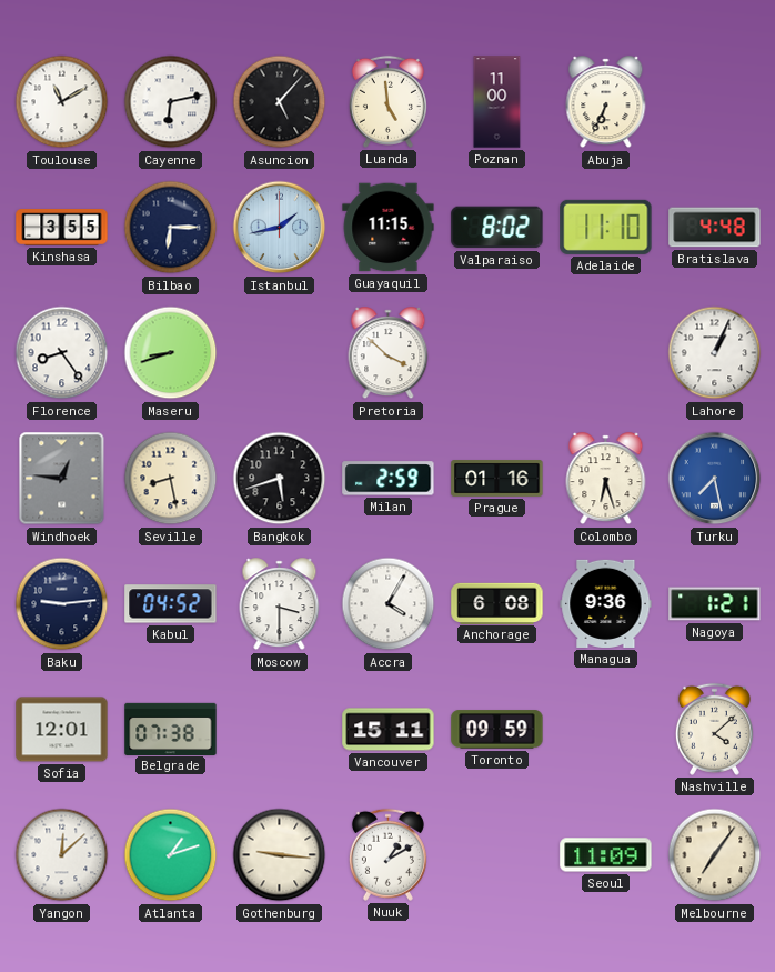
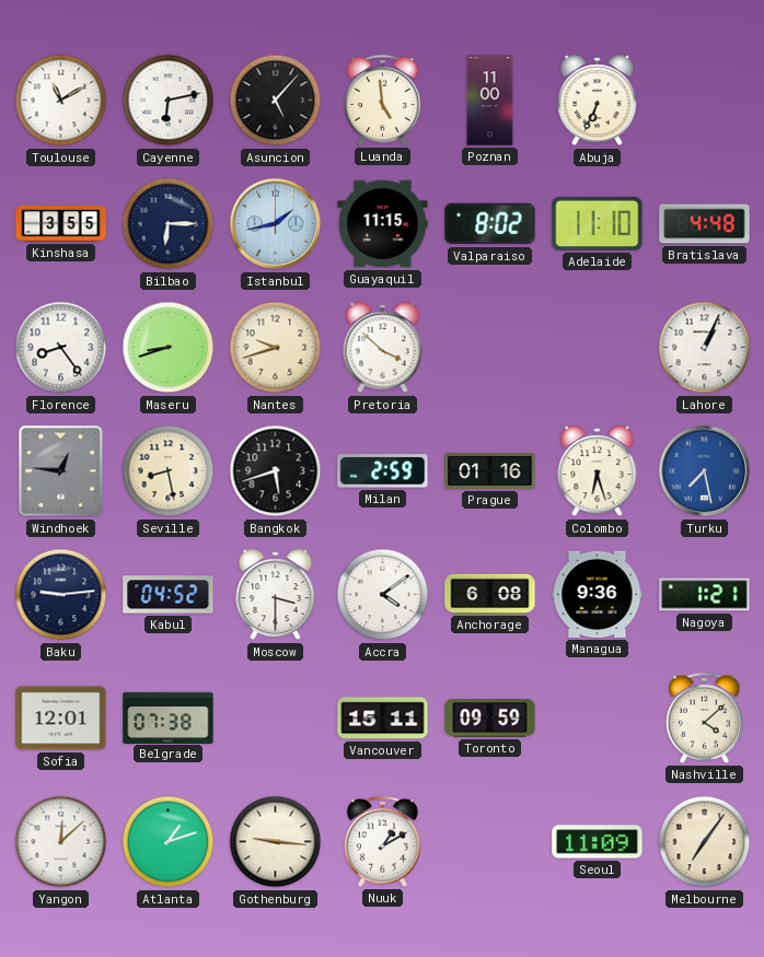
Nantes: none -> 9:42 (276, 348)
Accra: 4:05 -> 4:09 (383, 595)
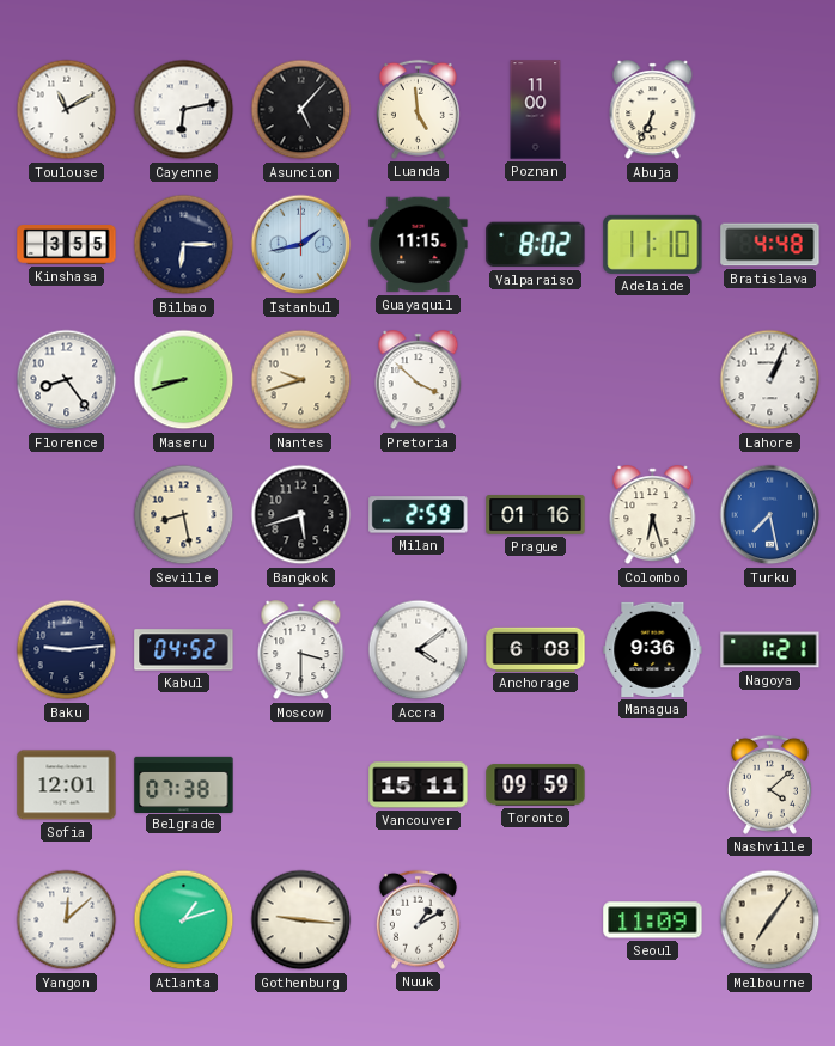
Windhoek: 12:46 -> none (61, 471)
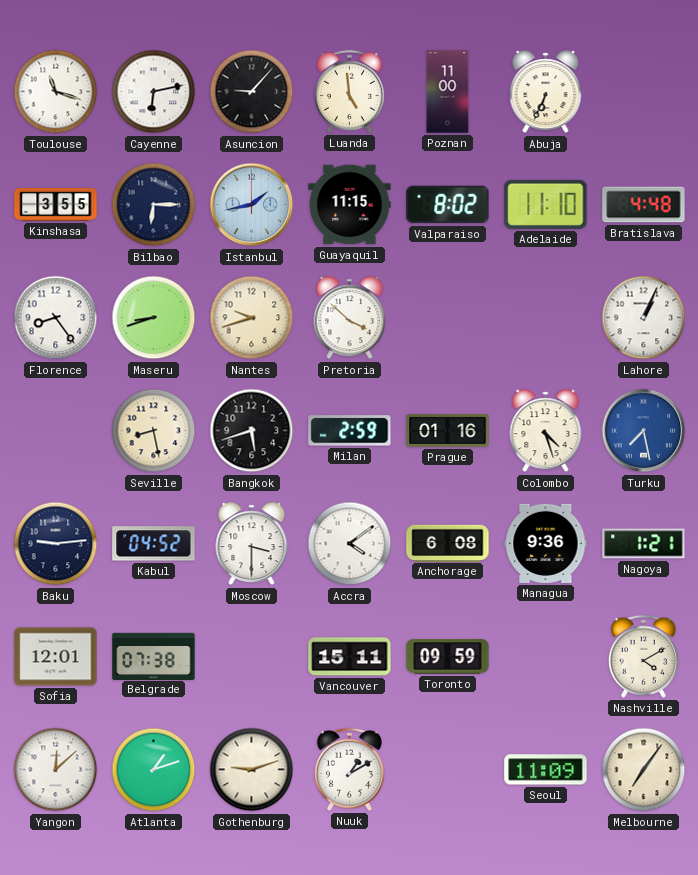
Toulouse: 11:10 -> 11:18 (56, 92)
Asuncion: 5:07 -> 9:07 (252, 92)
Colombo: 6:27 -> 4:27 (546, 431)
Nashville: 4:08 -> 4:10 (643, 656)
Gothenburg: 9:16 -> 9:12 (252, 770)
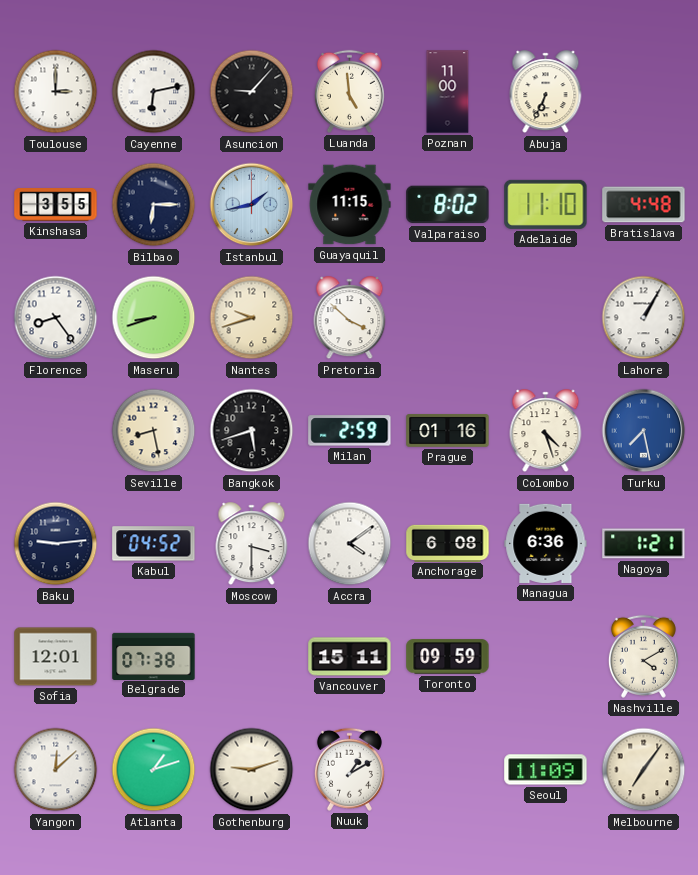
Toulouse: 11:18 -> 3:00 (56, 92)
Lahore: 1:04 -> 1:05 (644, 318)
Managua: 9:36 -> 6:36 (546, 543)
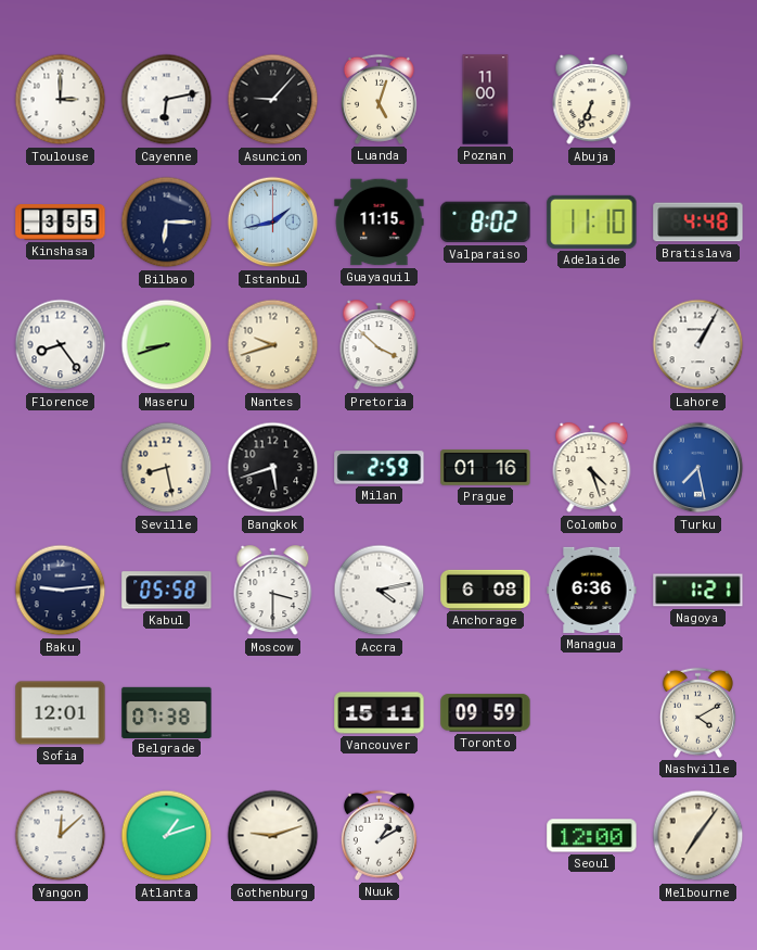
Luanda: 4:59 -> 5:03 (378, 99)
Kabul: 04:52 -> 05:58 (167, 591)
Accra: 4:09 -> 4:13 (380, 591)
Seoul: 11:09 -> 12:00 (592, 836)
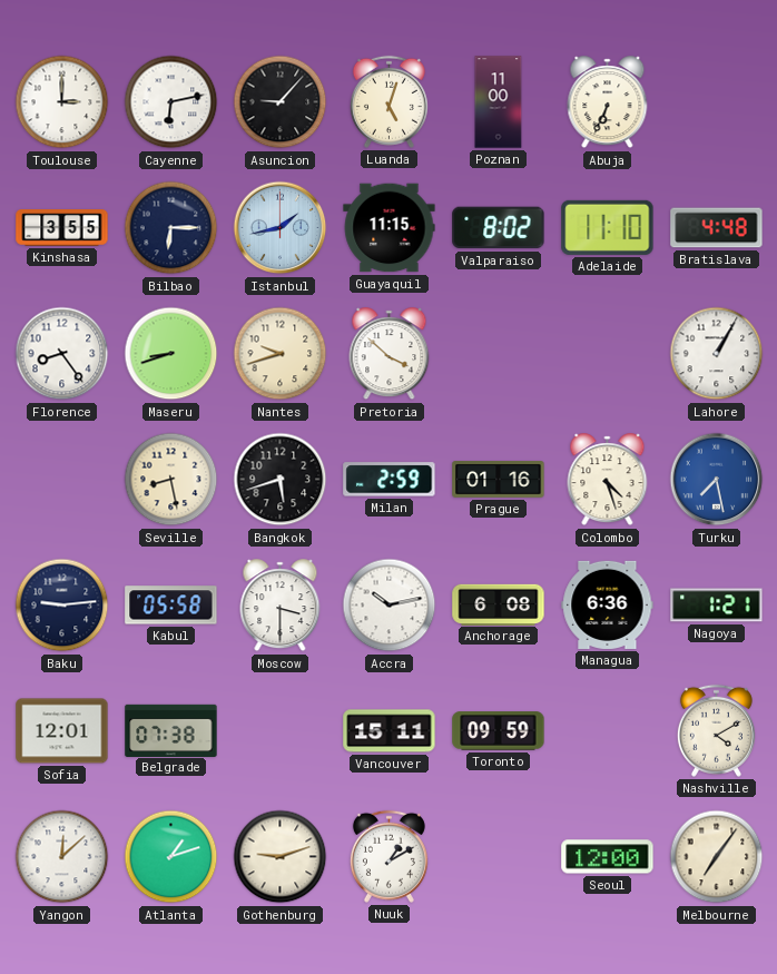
Accra: 4:13 -> 10:13 (390, 606)
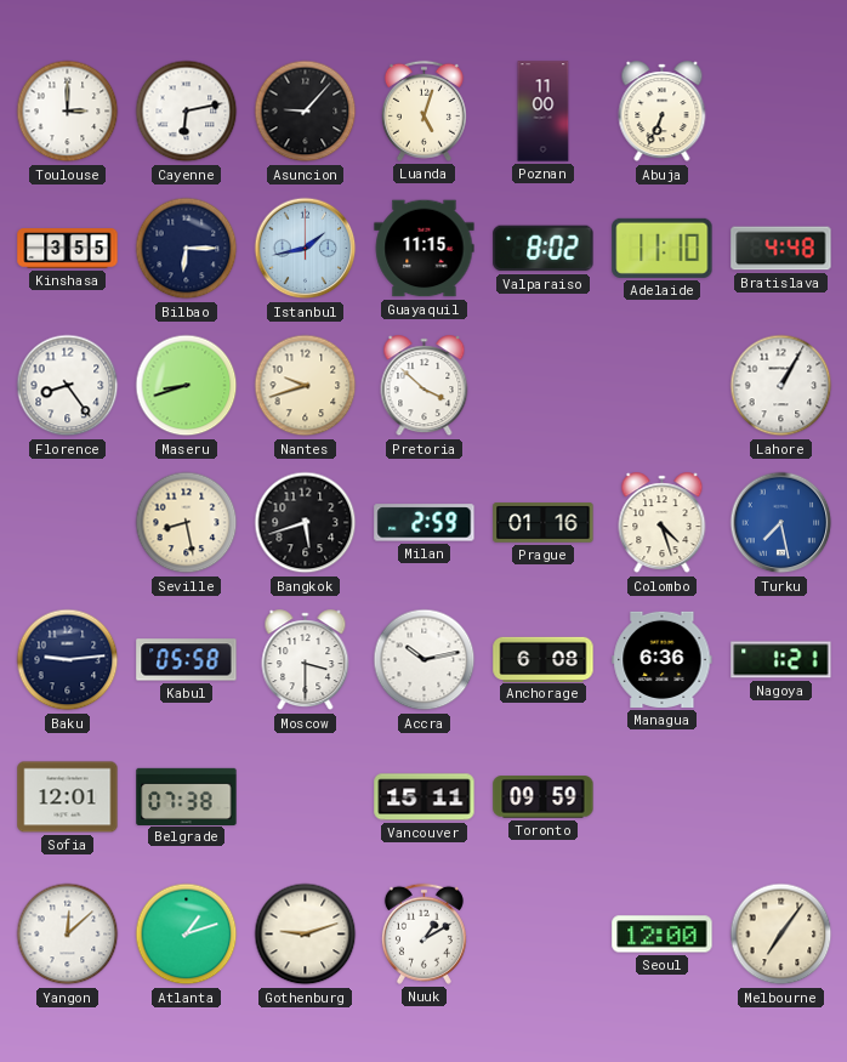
Nashville: 4:10 -> none (716, 730)
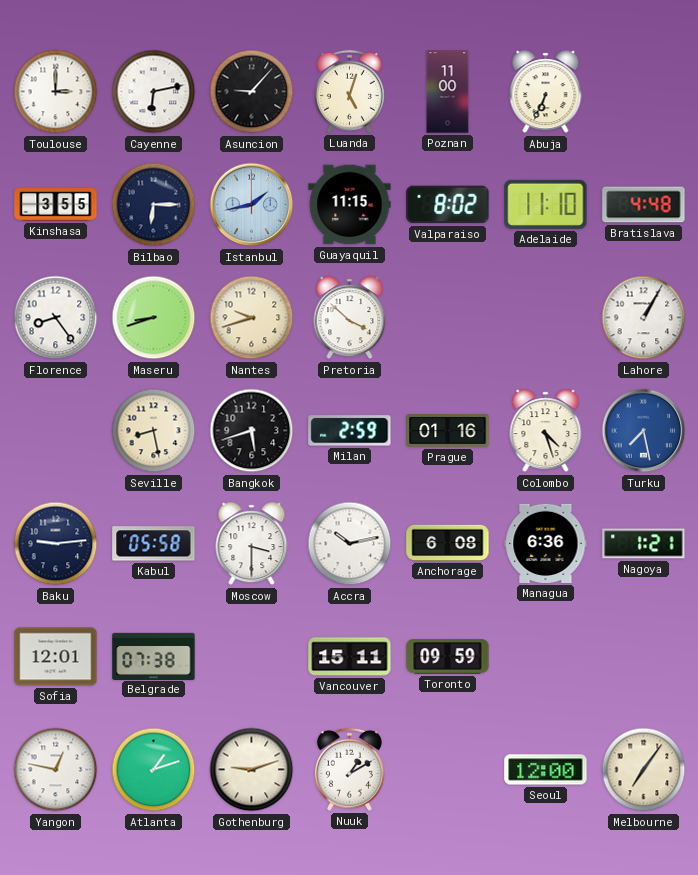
Yangon: 12:08 -> 12:47 (56, 770)
